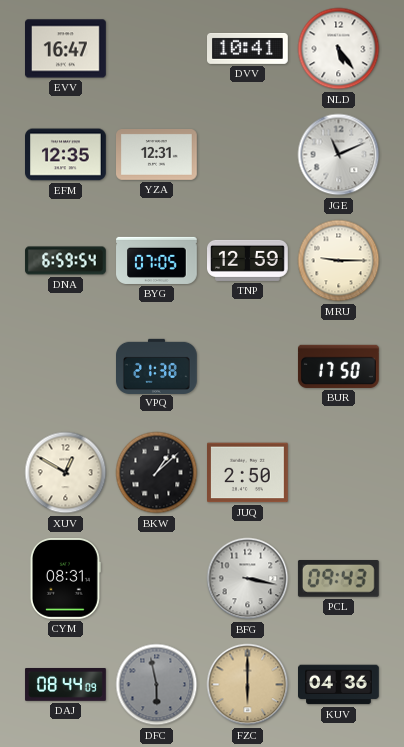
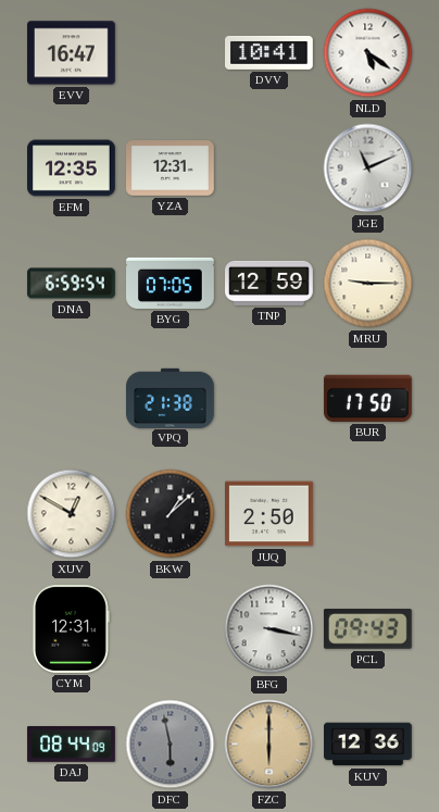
NLD: 5:24 -> 5:21 (368, 53)
CYM: 08:31 -> 12:31 (71, 629)
KUV: 04:36 -> 12:36 (368, 745)
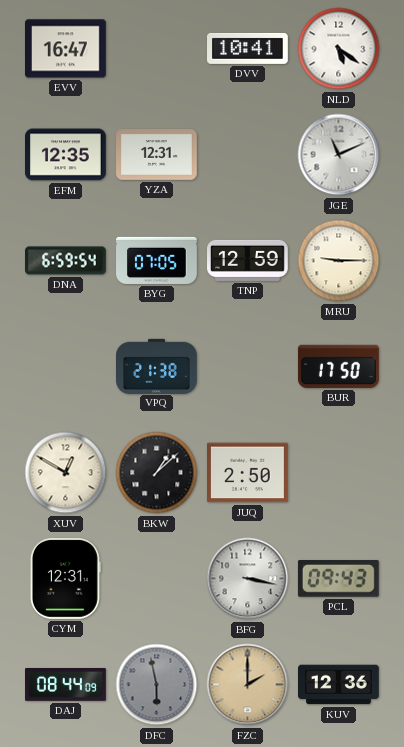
FZC: 6:00 -> 2:00 (248, 685)
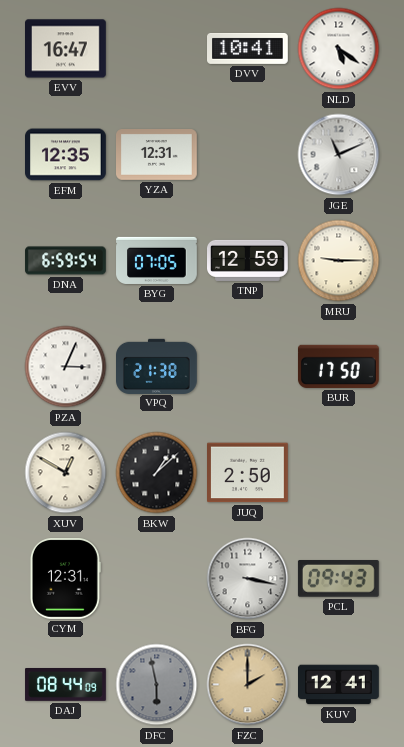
PZA: none -> 3:04 (66, 367)
KUV: 12:36 -> 12:41 (339, 685)
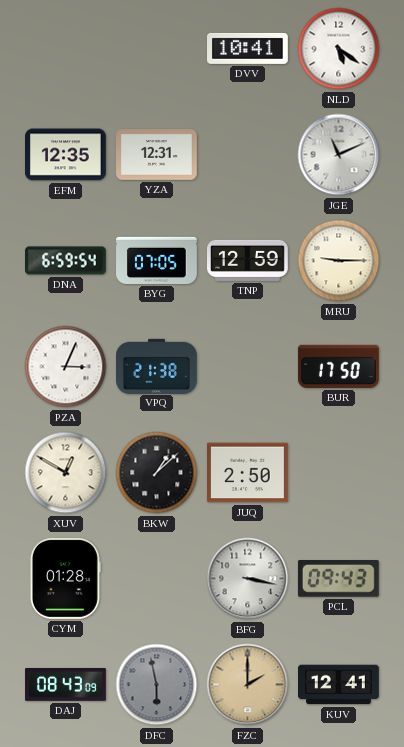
EVV: 16:47 -> none (66, 49)
CYM: 12:31 -> 01:28 (65, 579)
DAJ: 08:44 -> 08:43 (66, 685)
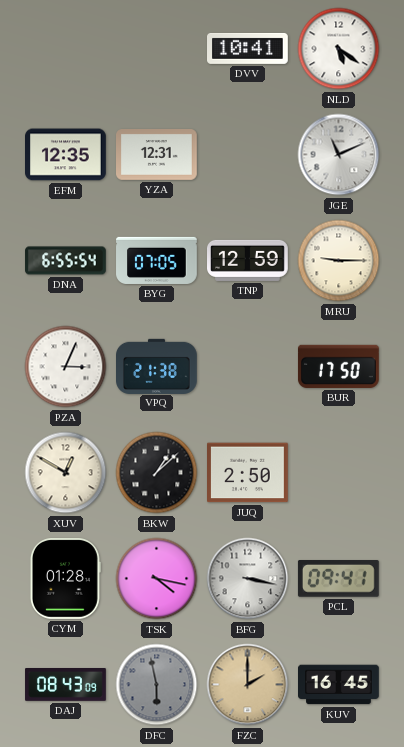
DNA: 6:59 -> 6:55 (66, 261)
TSK: none -> 4:17 (157, 579)
PCL: 09:43 -> 09:41 (338, 579)
KUV: 12:41 -> 16:45 (339, 685)
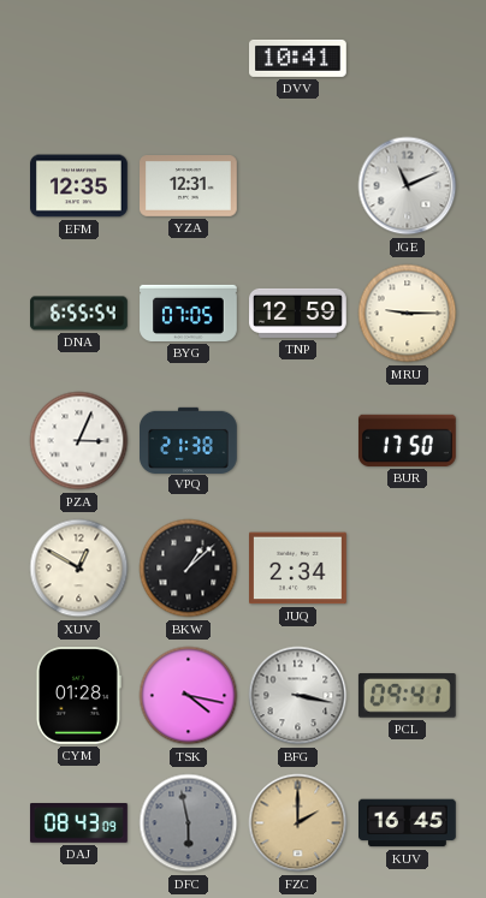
NLD: 5:21 -> none (339, 49)
JUQ: 2:50 -> 2:34 (298, 569)
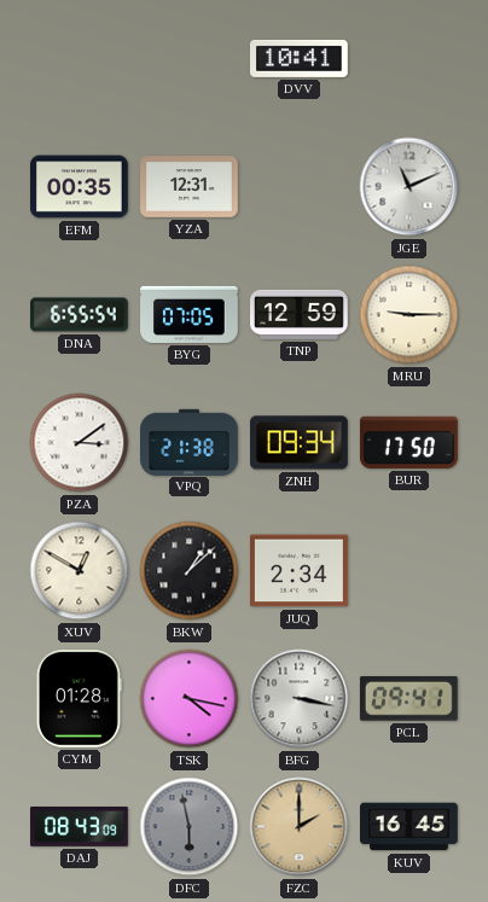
EFM: 12:35 -> 00:35 (80, 187)
PZA: 3:04 -> 3:09 (80, 443)
ZNH: none -> 09:34 (300, 443)
